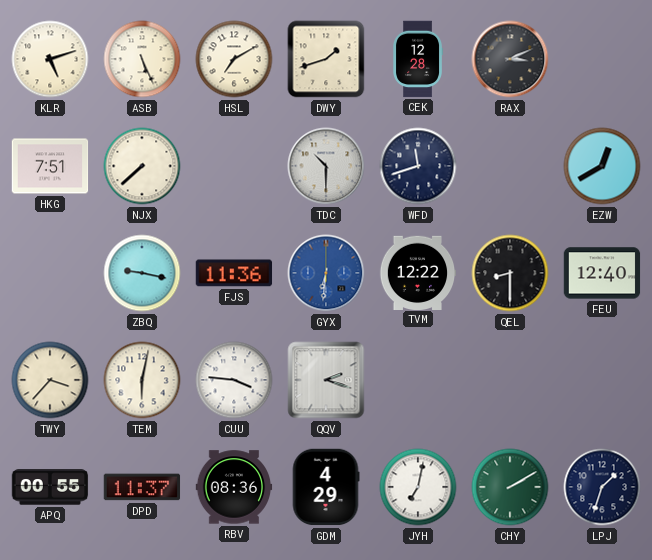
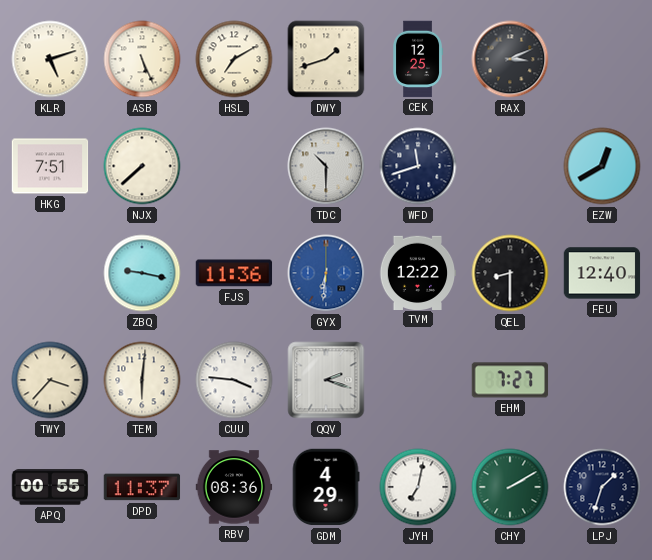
CEK: 12:28 -> 12:25 (418, 59)
TEM: 6:02 -> 6:01 (142, 380)
EHM: none -> 7:27 (510, 380)
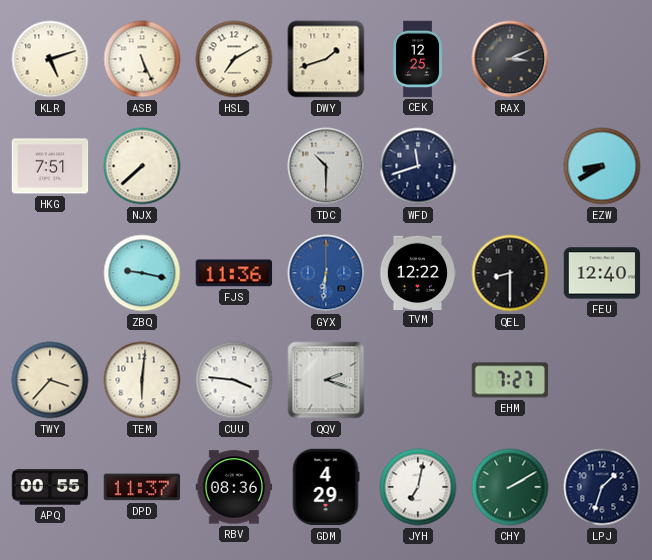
EZW: 12:40 -> 8:40 (602, 166)
